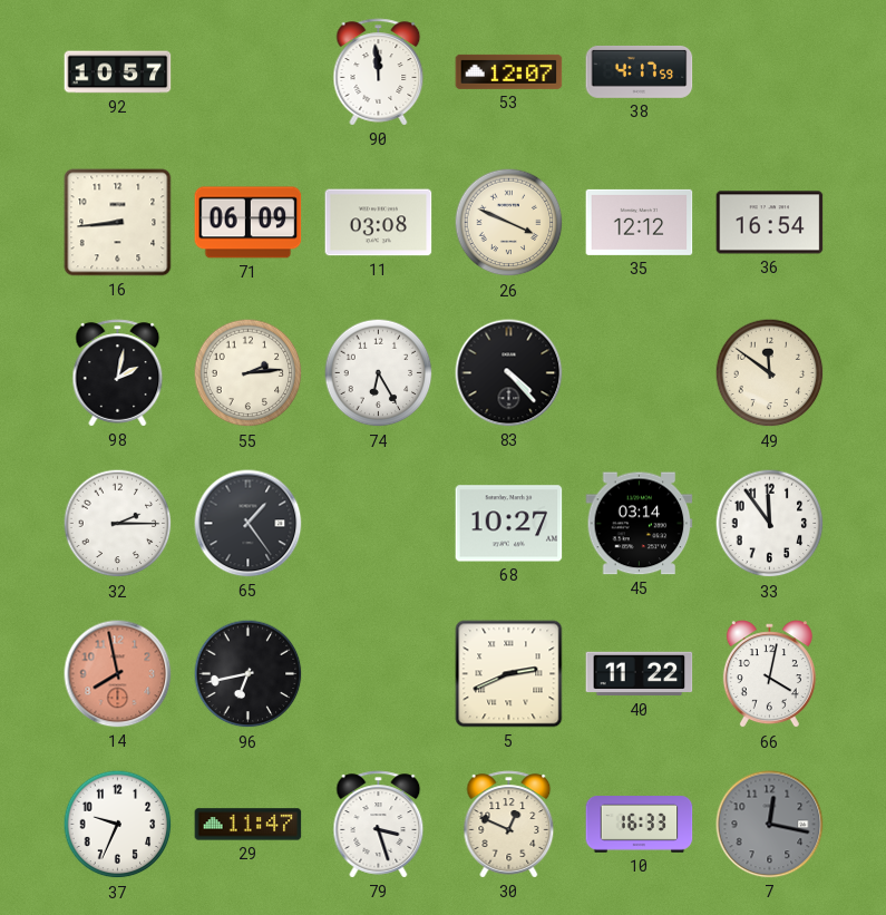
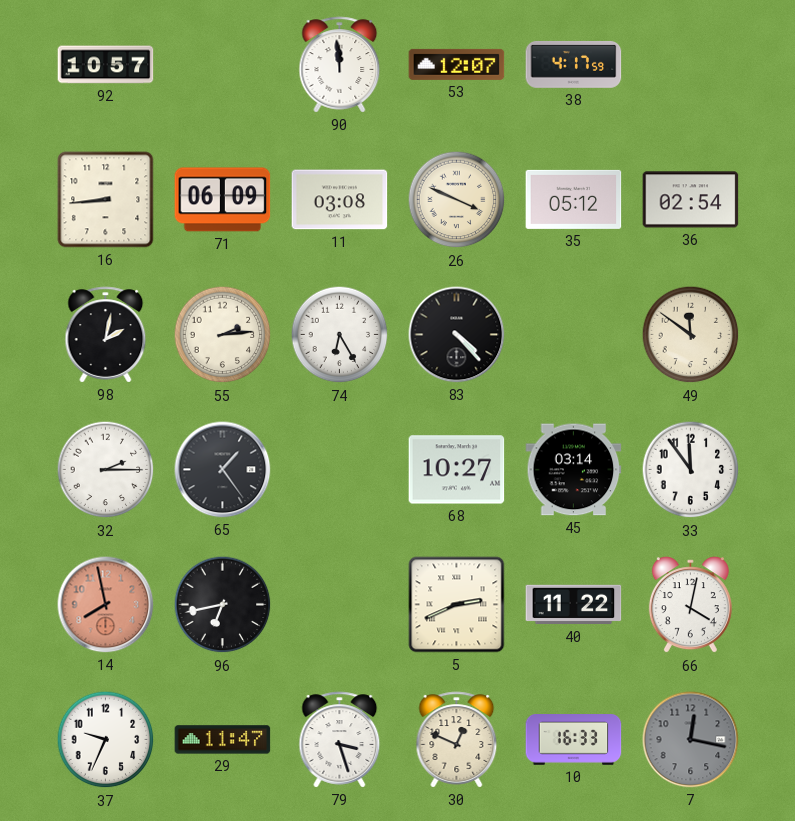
35: 12:12 -> 05:12 (574, 199)
36: 16:54 -> 02:54 (691, 200)
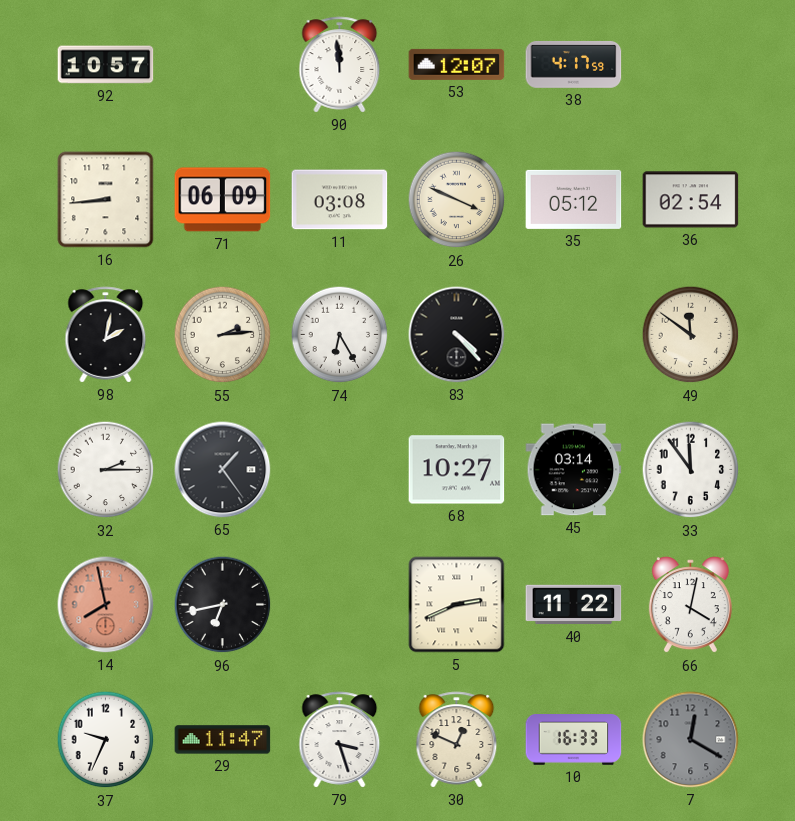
7: 12:17 -> 12:20 (691, 740)
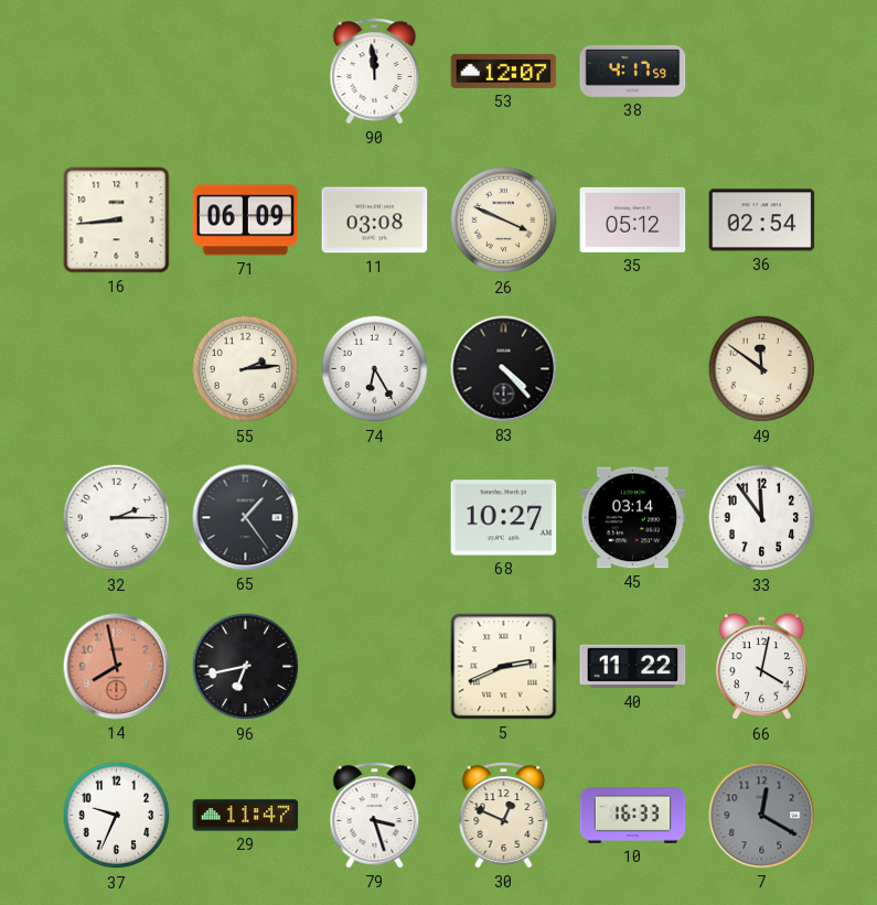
92: 10:57 -> none (106, 65)
98: 2:02 -> none (106, 335)
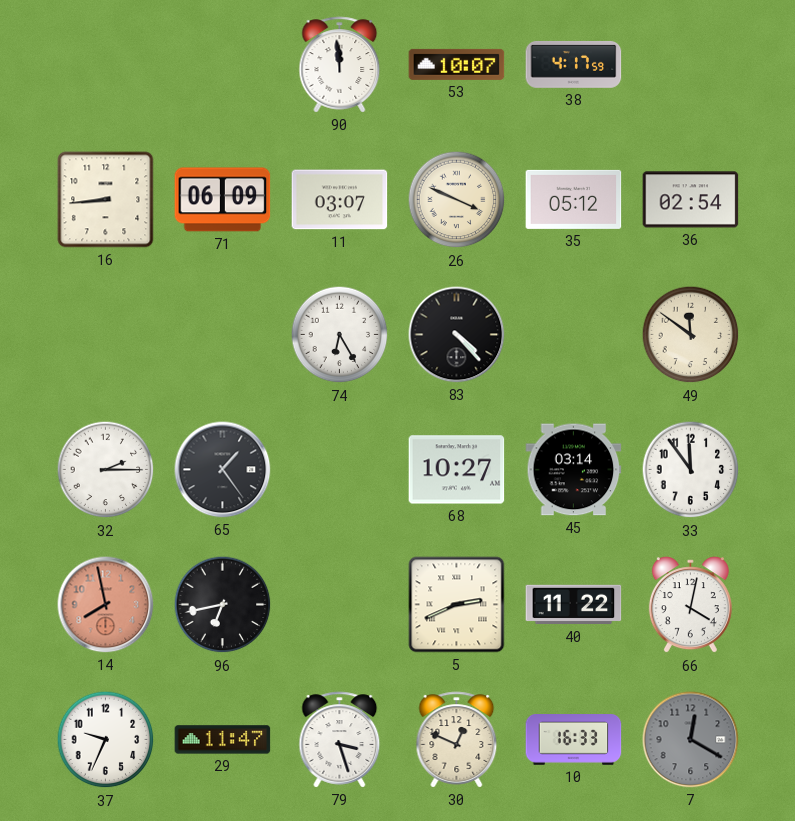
53: 12:07 -> 10:07 (457, 64)
11: 03:08 -> 03:07 (340, 200)
55: 2:14 -> none (246, 369)
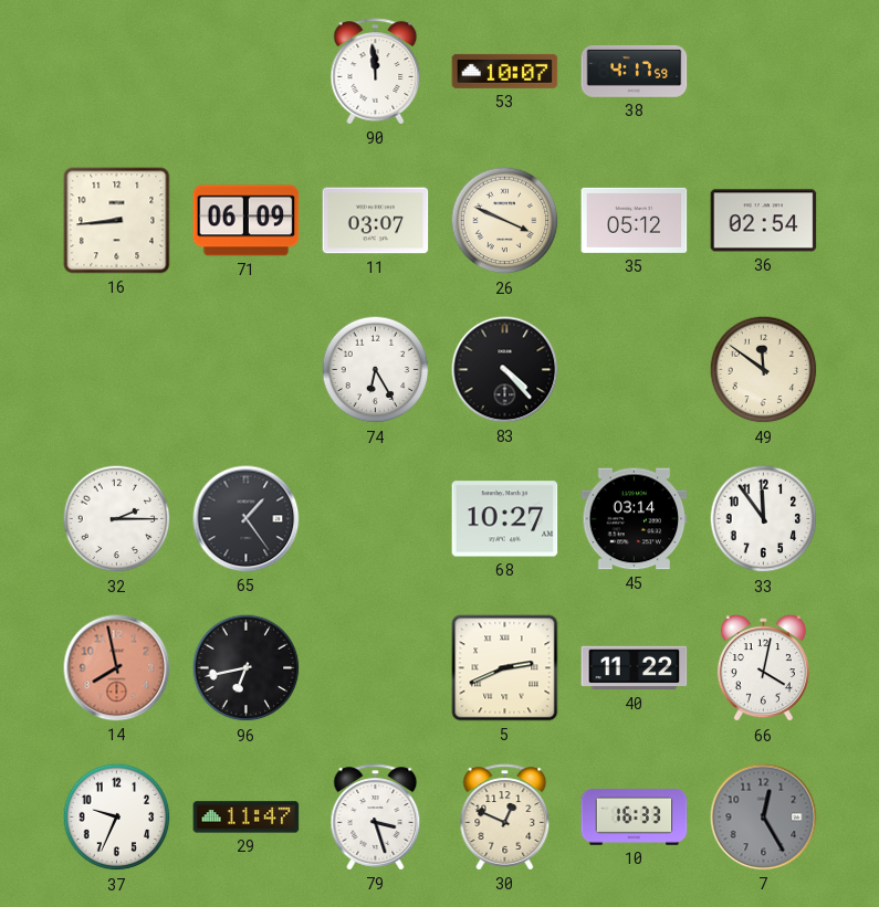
7: 12:20 -> 12:25 (764, 818)
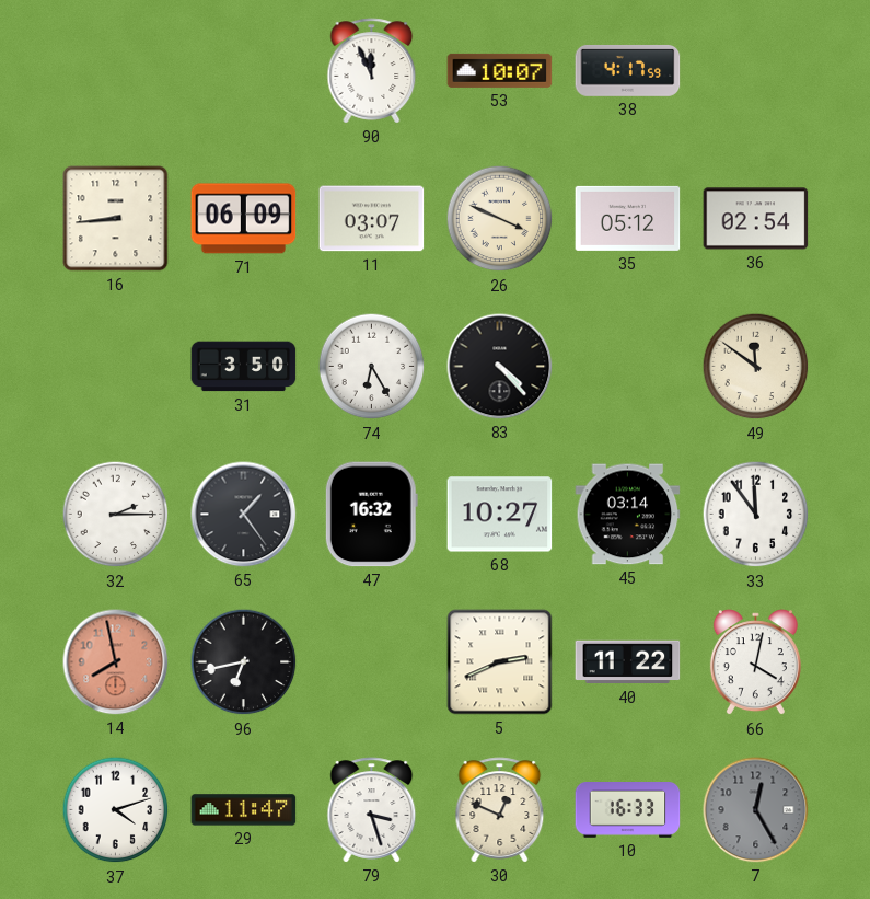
90: 11:59 -> 11:56 (372, 71)
31: none -> 3:50 (244, 367)
47: none -> 16:32 (371, 515)
37: 9:34 -> 4:12 (116, 810)
